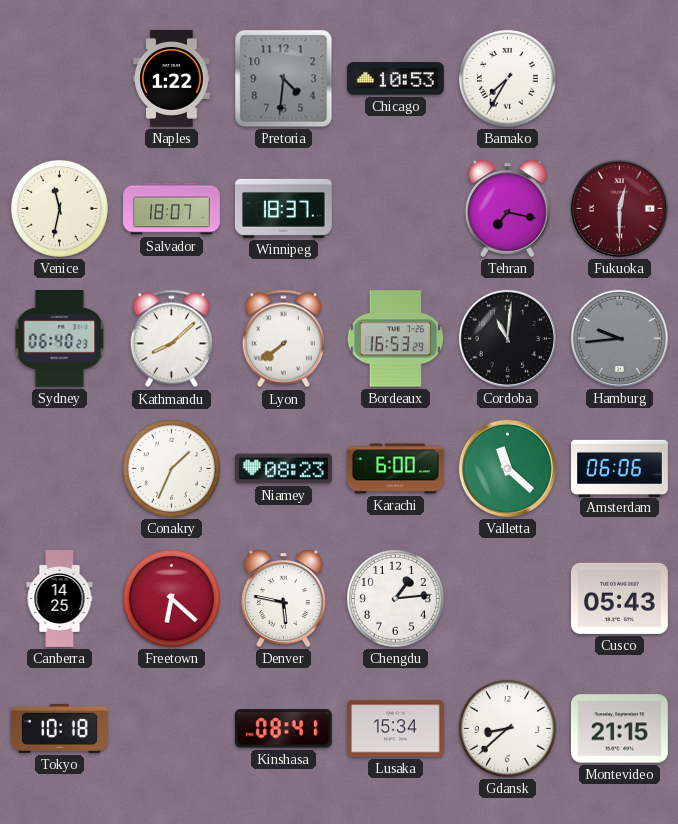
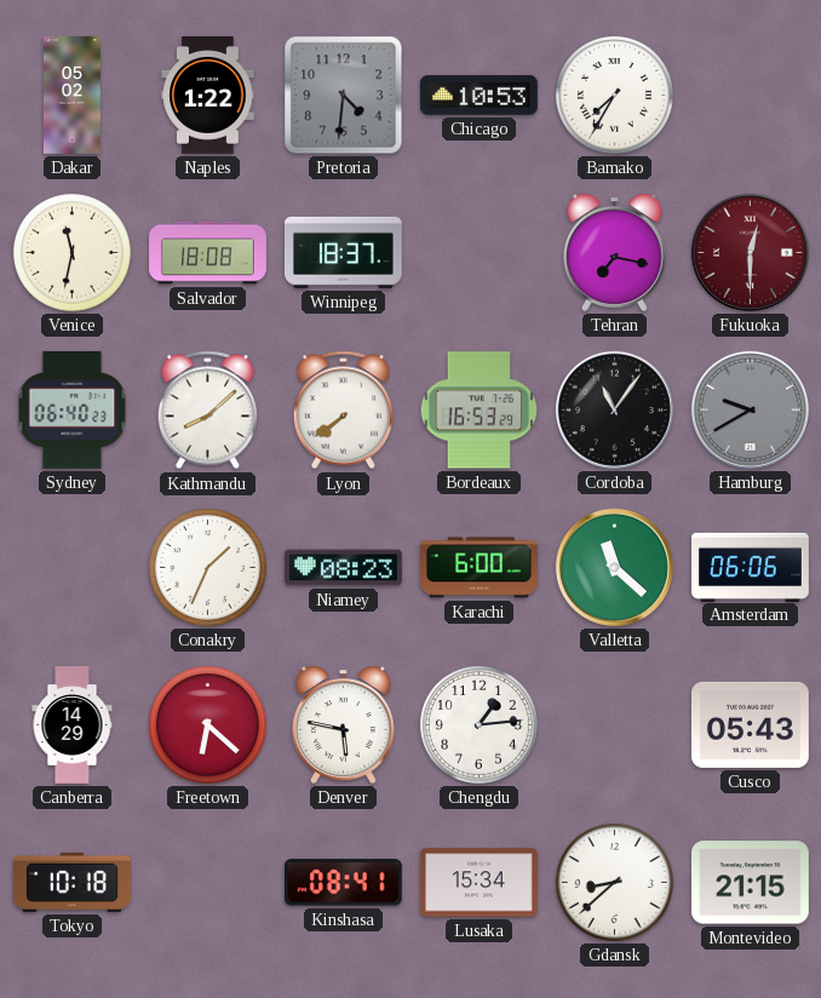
Dakar: none -> 05:02 (71, 96)
Salvador: 18:07 -> 18:08 (208, 253)
Cordoba: 11:01 -> 11:06 (614, 409)
Hamburg: 9:44 -> 9:40 (750, 409)
Canberra: 14:25 -> 14:29 (73, 725)
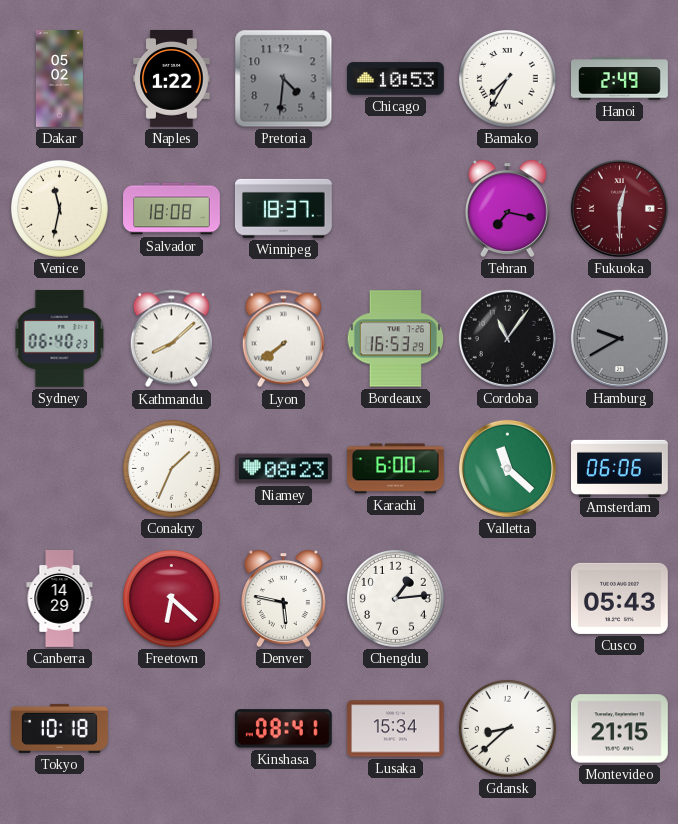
Hanoi: none -> 2:49 (620, 79)
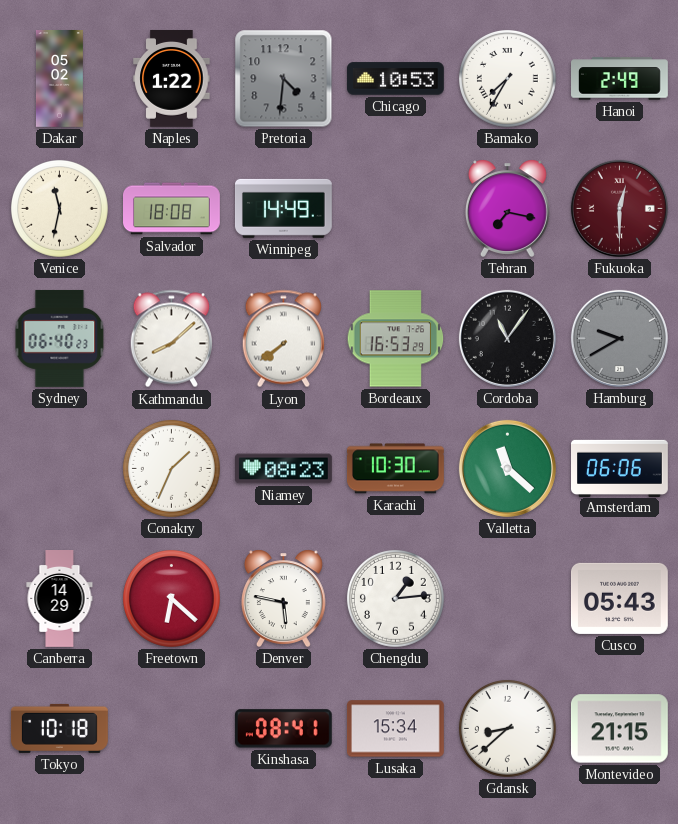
Winnipeg: 18:37 -> 14:49 (283, 208)
Karachi: 6:00 -> 10:30 (395, 469)
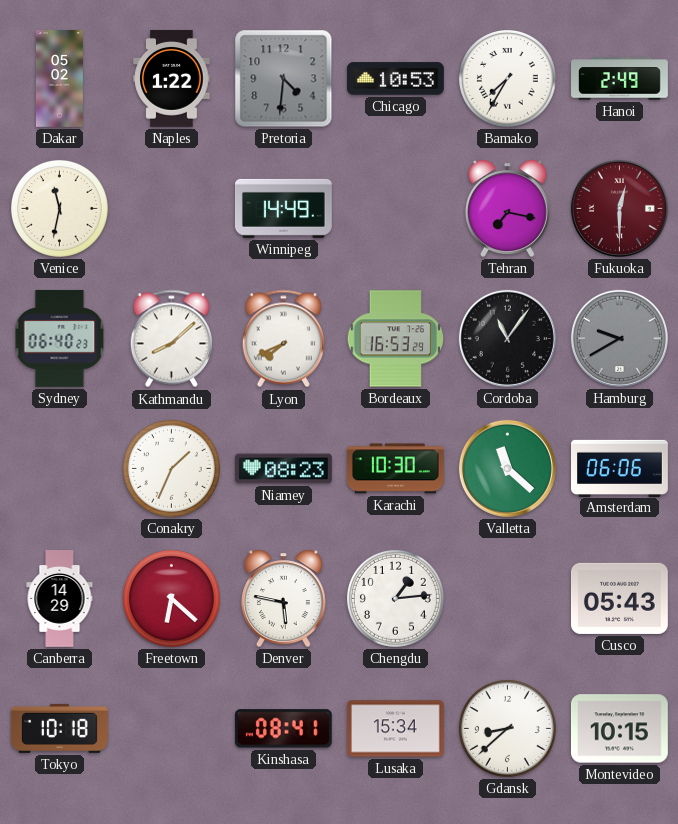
Salvador: 18:08 -> none (172, 209)
Lyon: 7:39 -> 7:41 (283, 339)
Montevideo: 21:15 -> 10:15 (619, 729)
